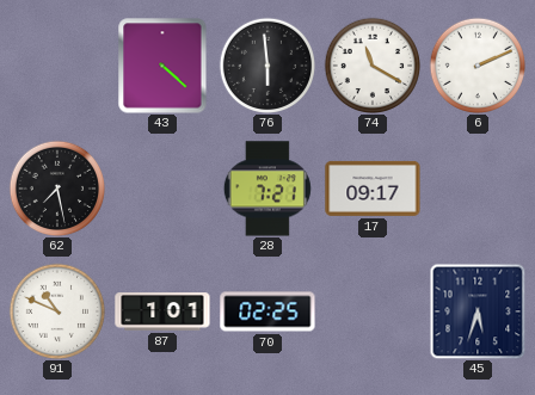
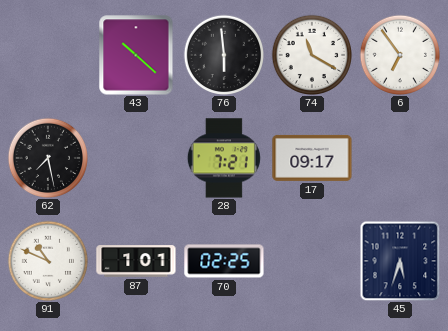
43: 4:22 -> 10:22 (136, 55)
6: 2:11 -> 6:54 (399, 54)
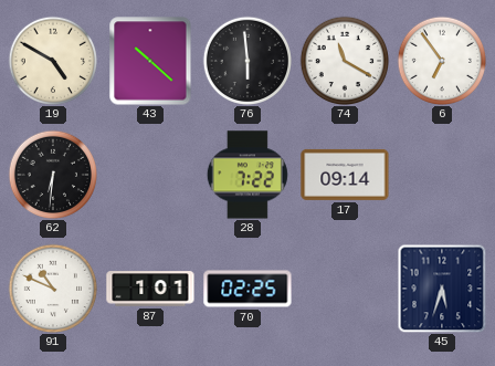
19: none -> 4:50 (52, 60)
62: 7:28 -> 6:31 (52, 174)
28: 7:21 -> 7:22 (247, 175)
17: 09:17 -> 09:14 (345, 175)
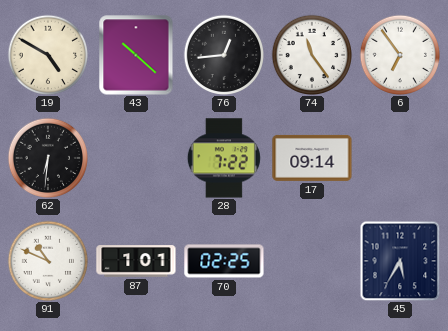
76: 5:59 -> 12:44 (223, 54)
74: 11:20 -> 11:24 (311, 54)
45: 5:33 -> 5:35 (400, 261)
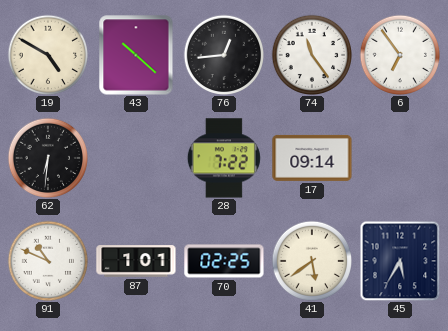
41: none -> 5:39 (311, 260)
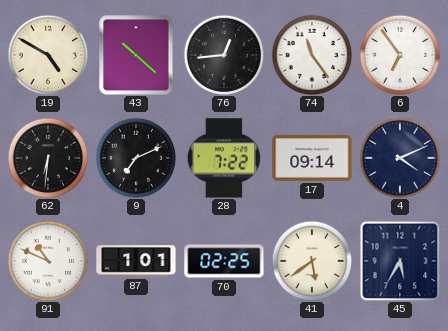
9: none -> 7:11 (135, 157)
4: none -> 4:11 (399, 157)
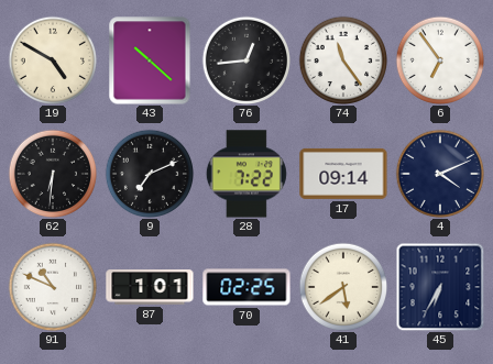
45: 5:35 -> 6:35 (440, 287)
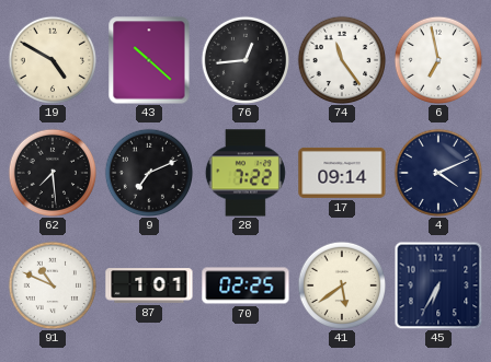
6: 6:54 -> 6:58 (437, 59)
62: 6:31 -> 7:29 (52, 172)
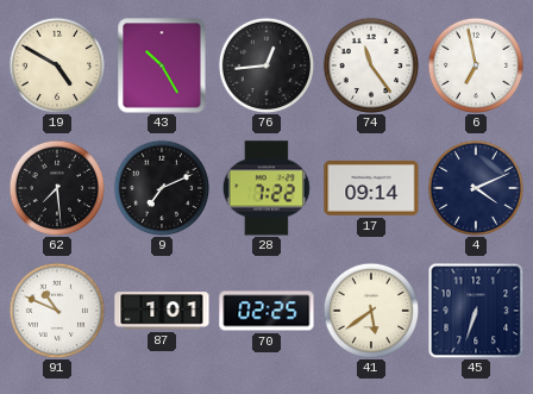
43: 10:22 -> 10:25 (162, 65)
45: 6:35 -> 6:33 (476, 311)
